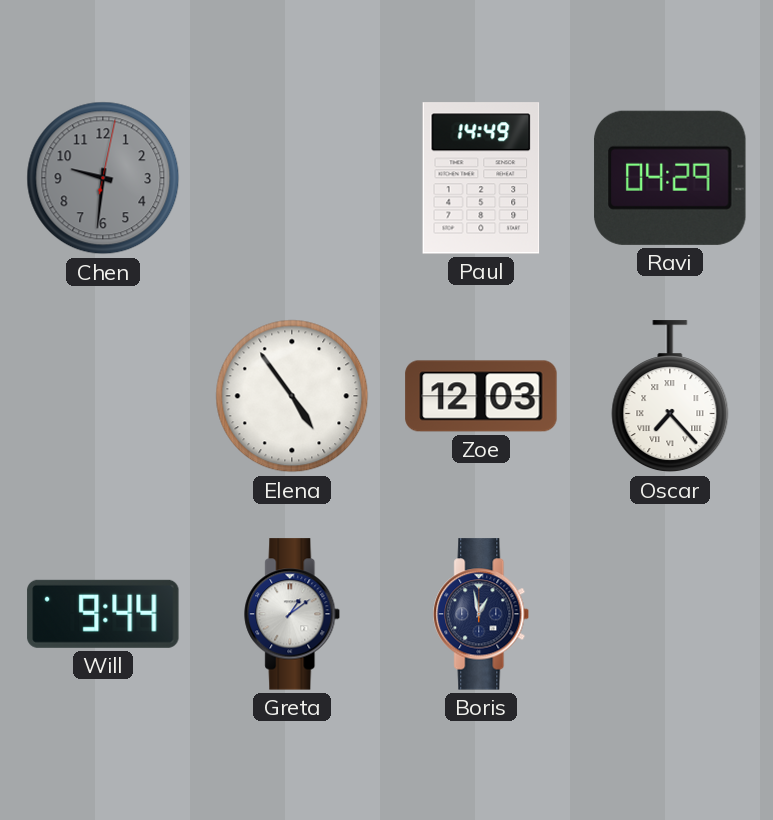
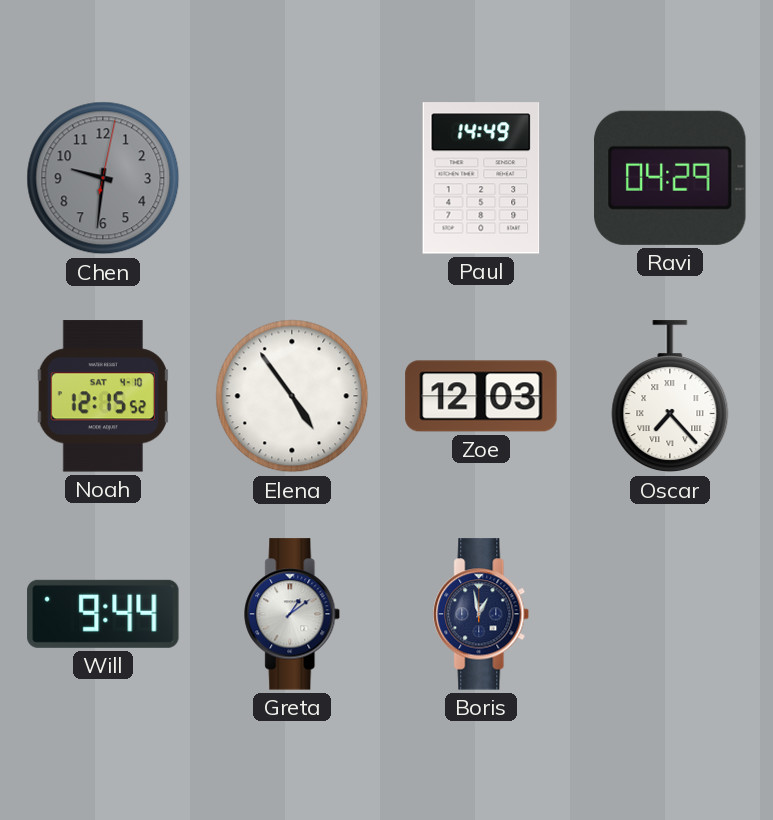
Noah: none -> 12:15 (103, 396)
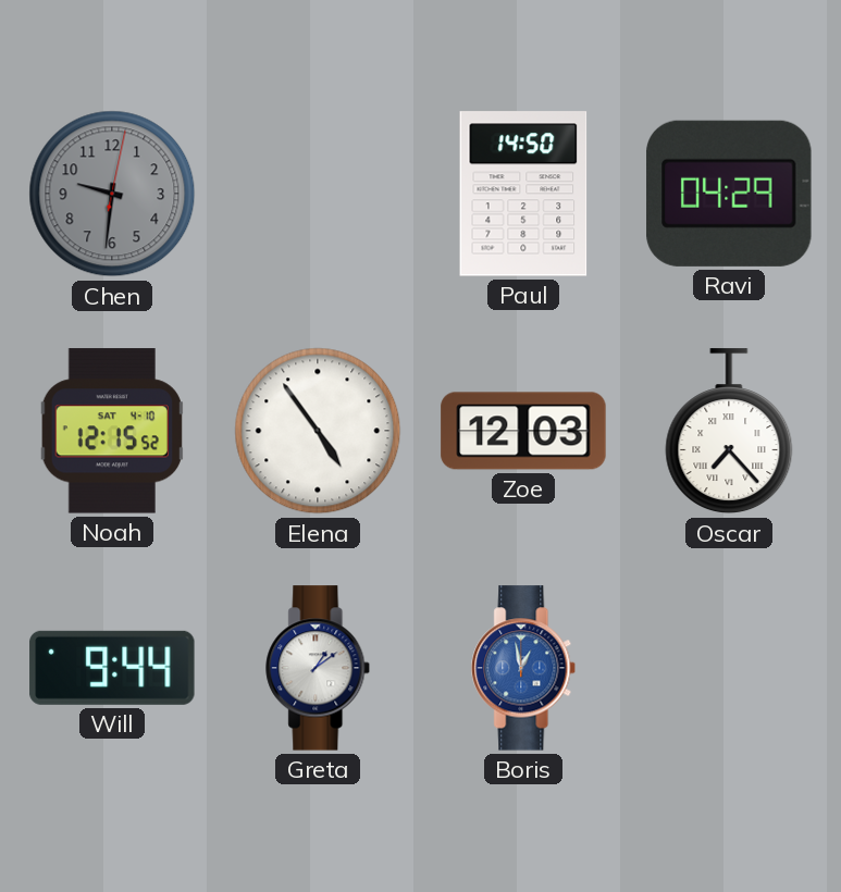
Paul: 14:49 -> 14:50 (523, 194)
Boris dial: navy -> blue (524, 668)
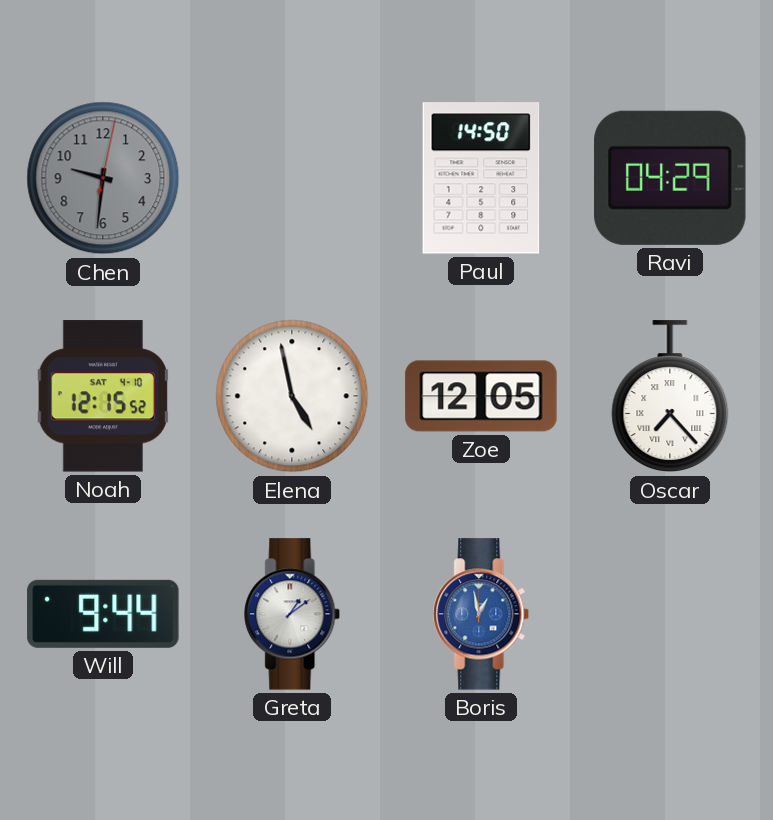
Elena: 4:54 -> 4:58 (292, 396)
Zoe: 12:03 -> 12:05 (481, 396)
